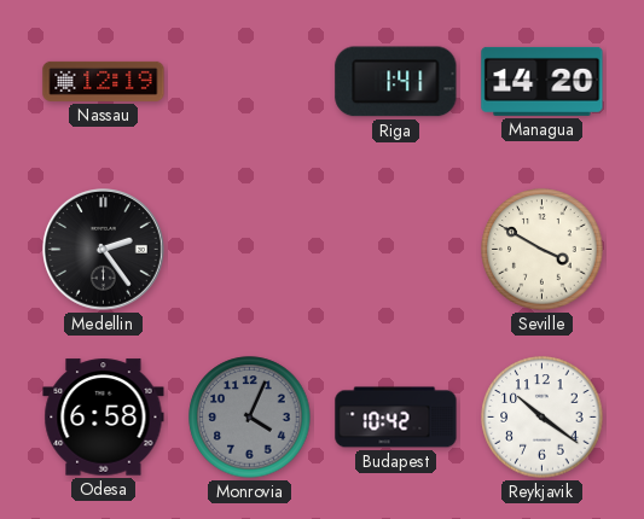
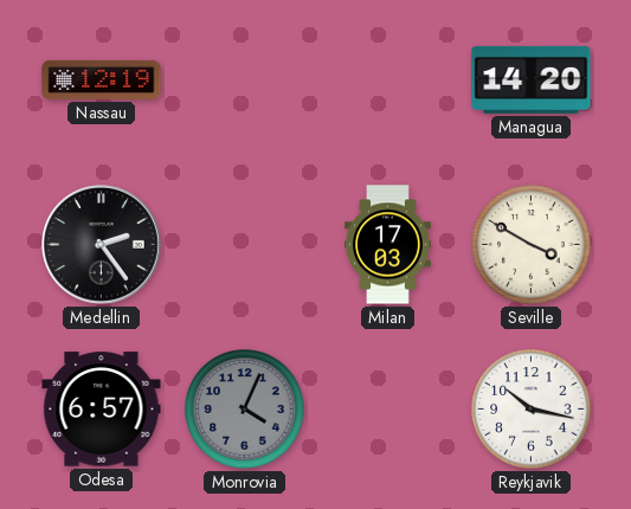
Riga: 1:41 -> none (396, 82)
Milan: none -> 17:03 (388, 245)
Odesa: 6:58 -> 6:57 (102, 410)
Budapest: 10:42 -> none (396, 418)
Reykjavik: 10:21 -> 10:17 (532, 410)
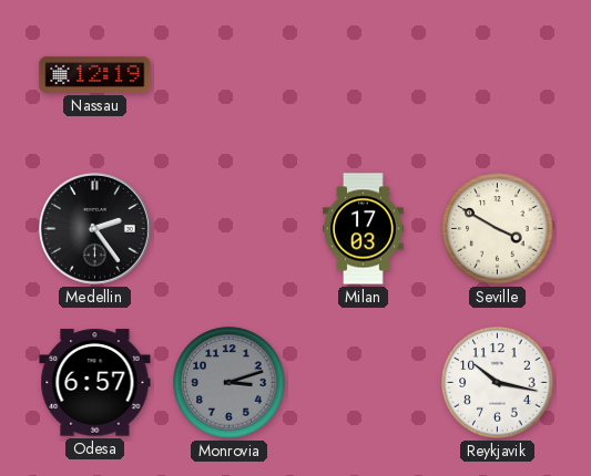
Managua: 14:20 -> none (532, 79)
Monrovia: 4:04 -> 3:12 (230, 383)
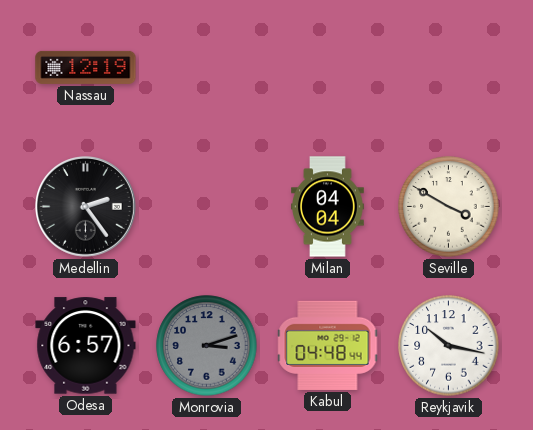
Milan: 17:03 -> 04:04 (328, 207)
Kabul: none -> 04:48 (328, 345)
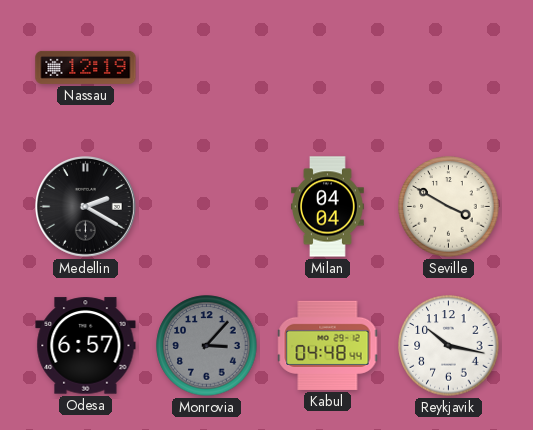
Medellin: 2:24 -> 2:20 (86, 207)
Monrovia: 3:12 -> 3:07 (207, 346)
